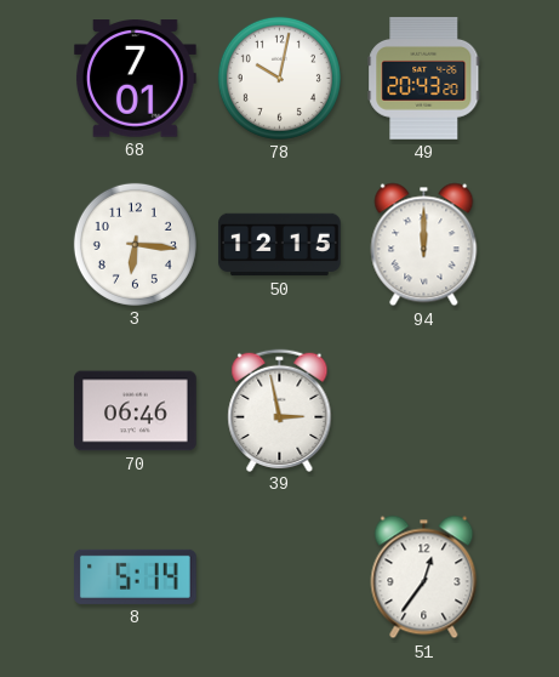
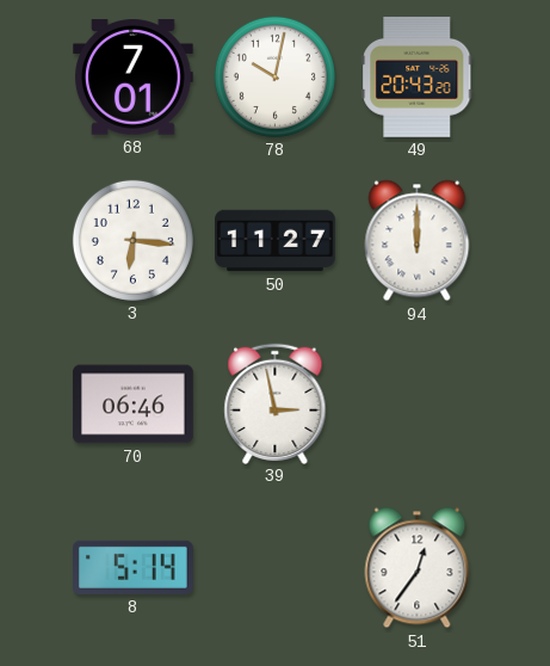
50: 12:15 -> 11:27 (276, 241)
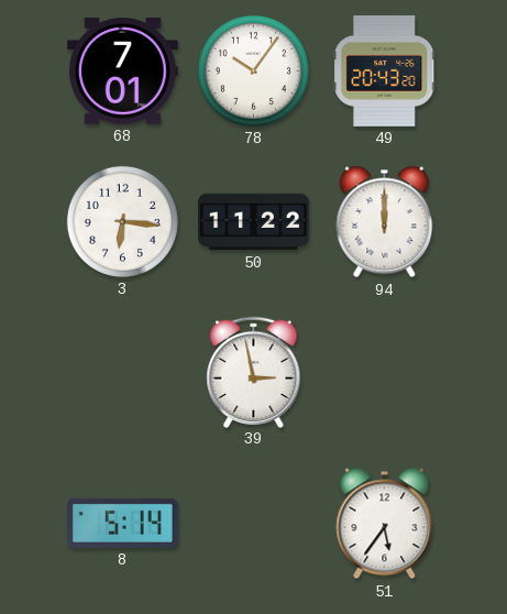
78: 10:02 -> 10:06 (253, 70)
50: 11:27 -> 11:22 (254, 222)
70: 06:46 -> none (134, 405)
51: 12:36 -> 5:36 (385, 524)
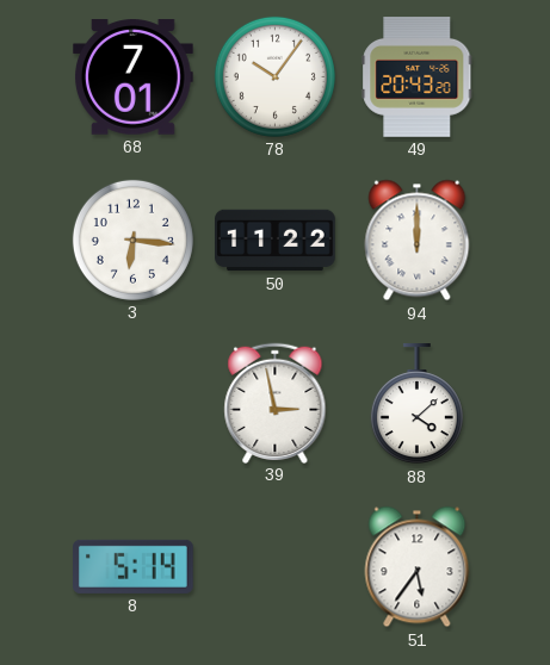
88: none -> 4:08 (416, 405)
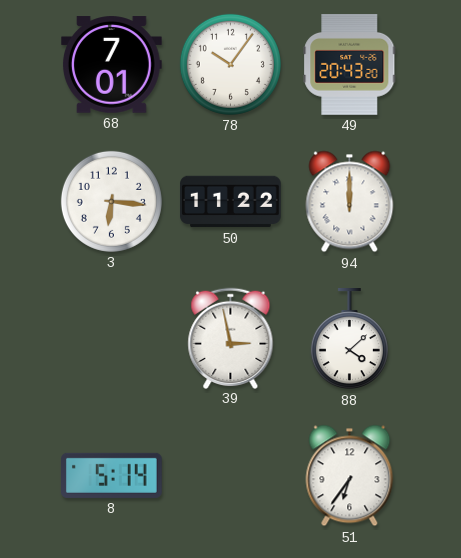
51: 5:36 -> 6:36 (350, 476)
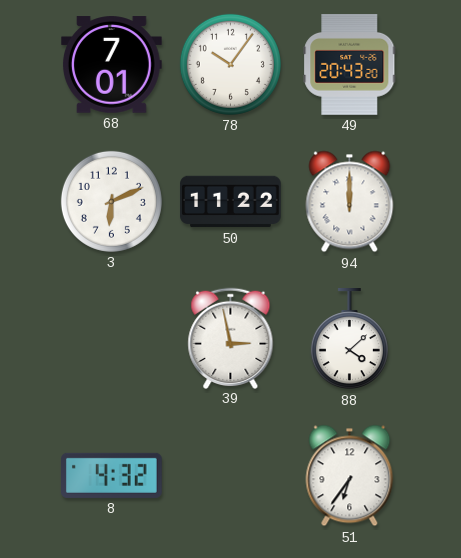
3: 6:16 -> 6:11 (111, 201)
8: 5:14 -> 4:32 (112, 475)
